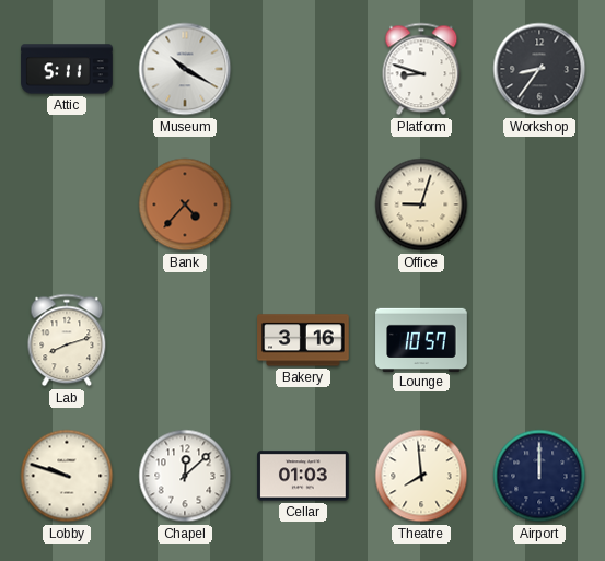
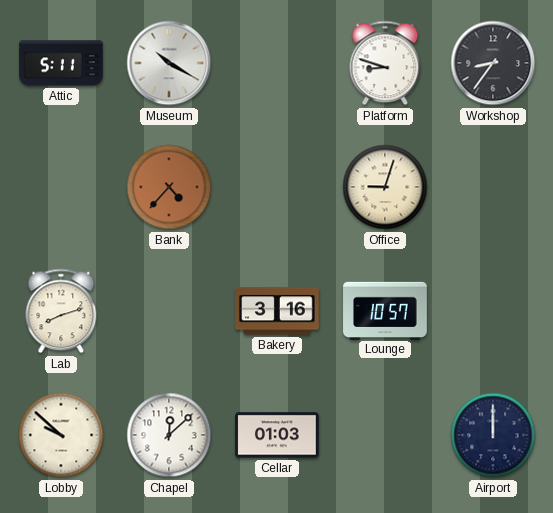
Lobby: 9:48 -> 9:52 (61, 435)
Theatre: 7:59 -> none (421, 476)
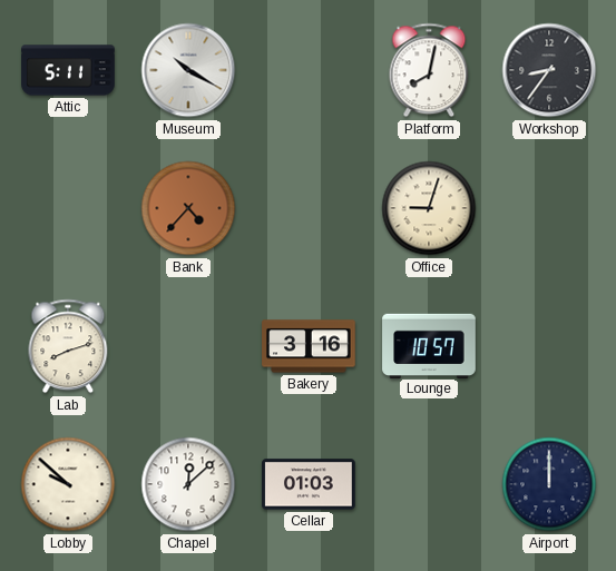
Platform: 8:48 -> 8:02 (429, 70)
